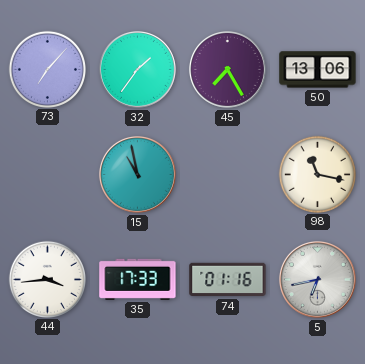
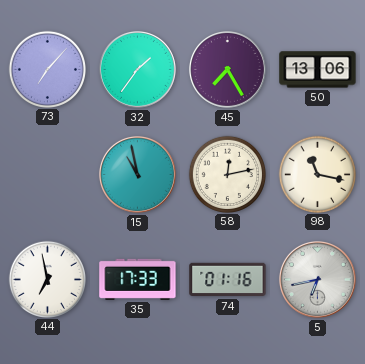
58: none -> 12:13 (227, 174)
44: 3:44 -> 6:58 (47, 279)
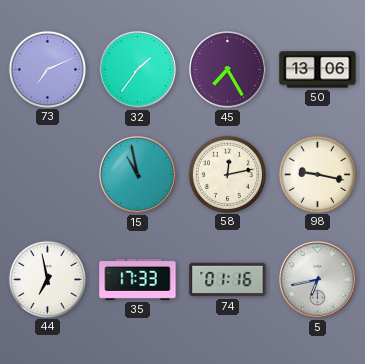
73: 7:07 -> 7:11 (47, 69)
98: 11:17 -> 9:17 (317, 174)
